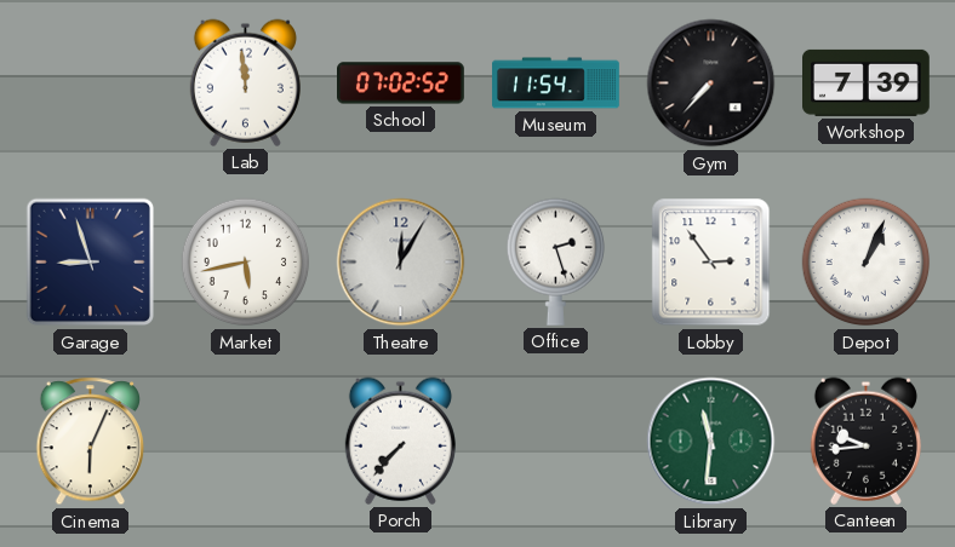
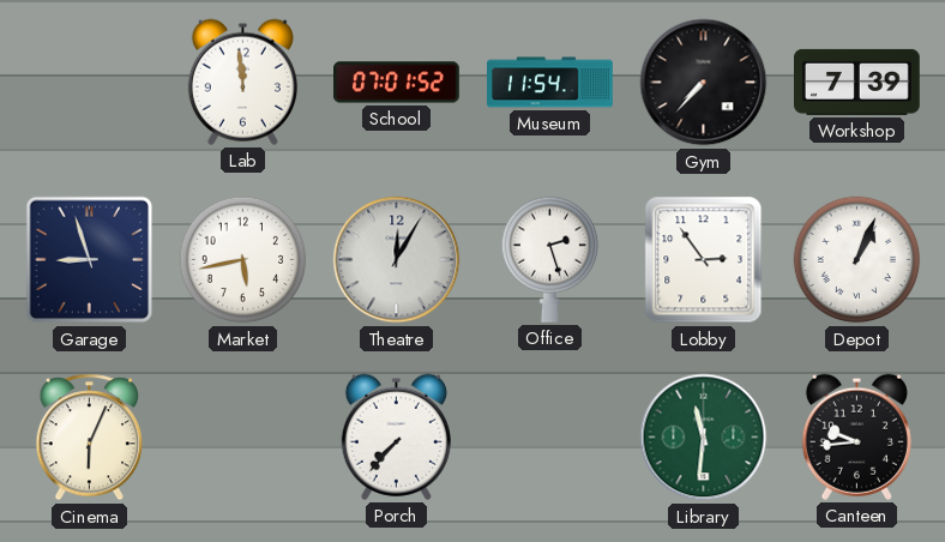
School: 07:02 -> 07:01 (397, 83)
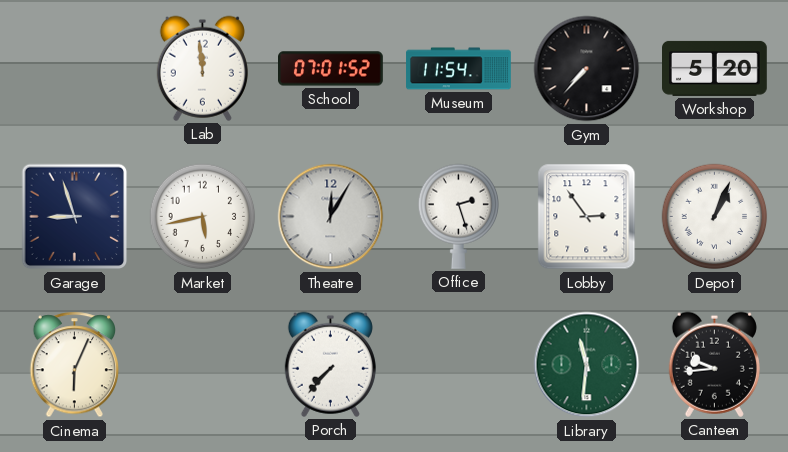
Workshop: 7:39 -> 5:20 (715, 68)
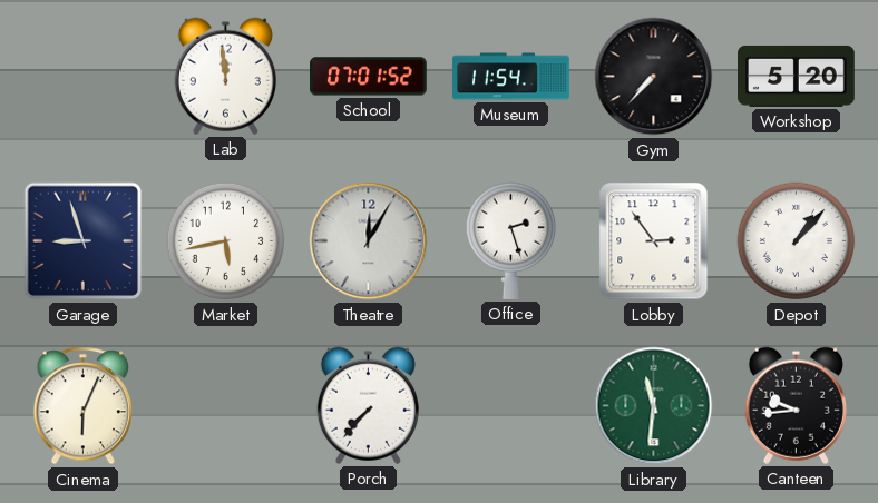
Depot: 1:04 -> 1:07 (797, 241)
